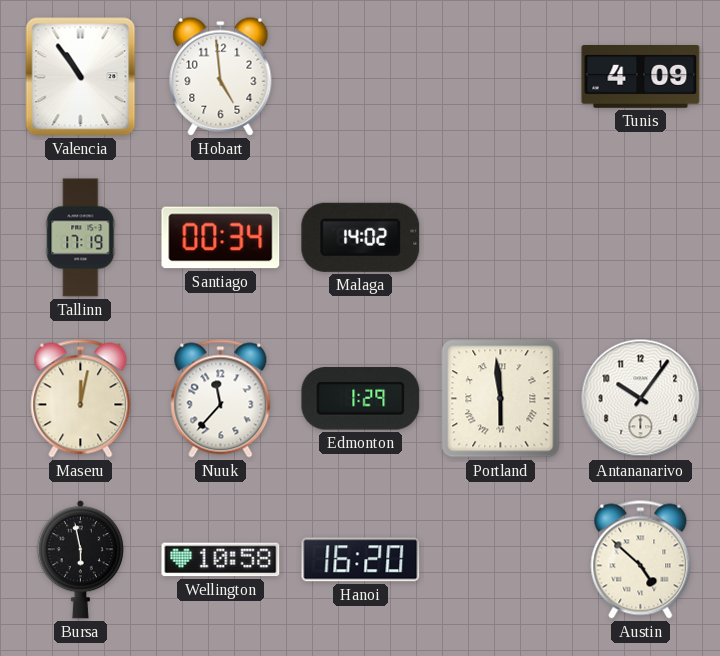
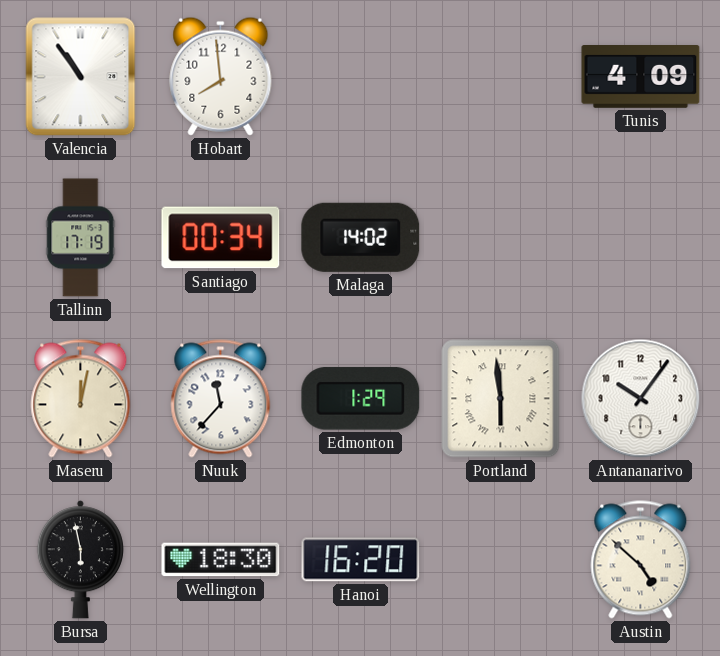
Hobart: 4:59 -> 7:59 (221, 76)
Wellington: 10:58 -> 18:30 (221, 560)
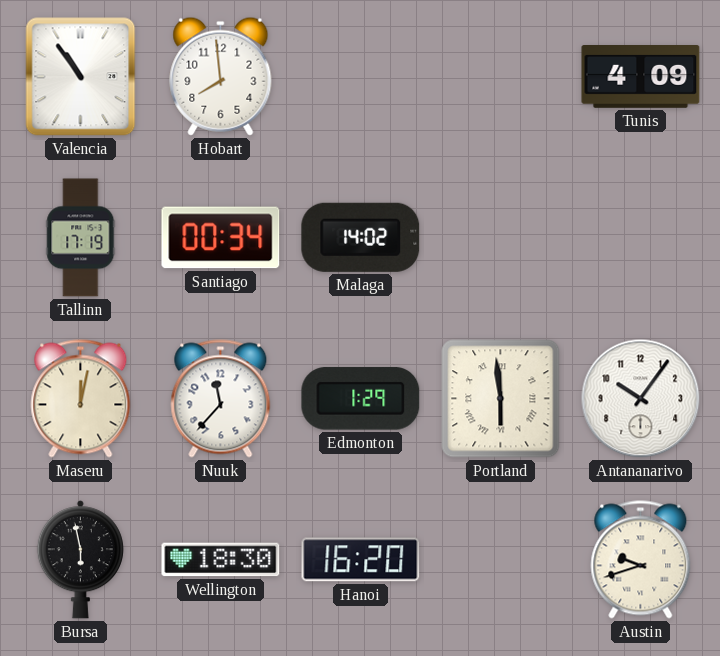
Austin: 4:52 -> 9:42 (641, 560)
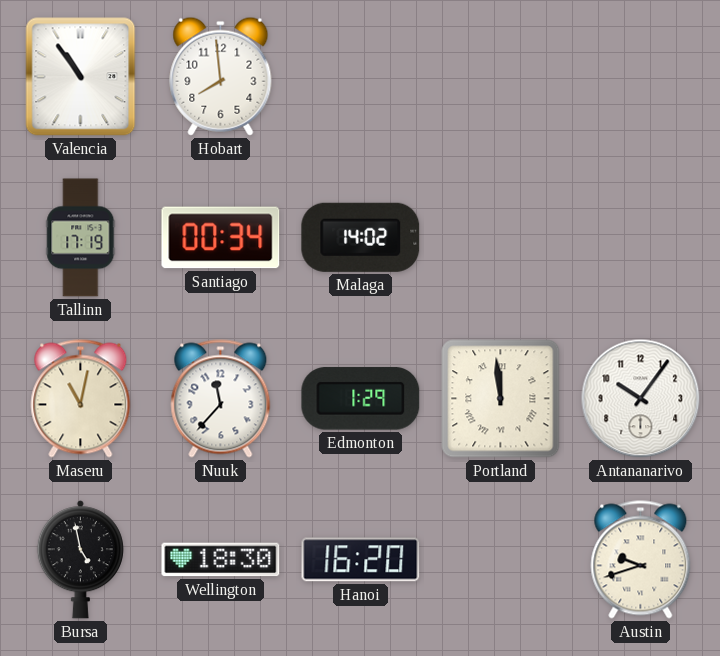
Tunis: 4:09 -> none (641, 77)
Maseru: 12:02 -> 11:02 (81, 399)
Portland: 5:59 -> 11:59 (501, 399)
Bursa: 5:58 -> 4:58 (80, 560)
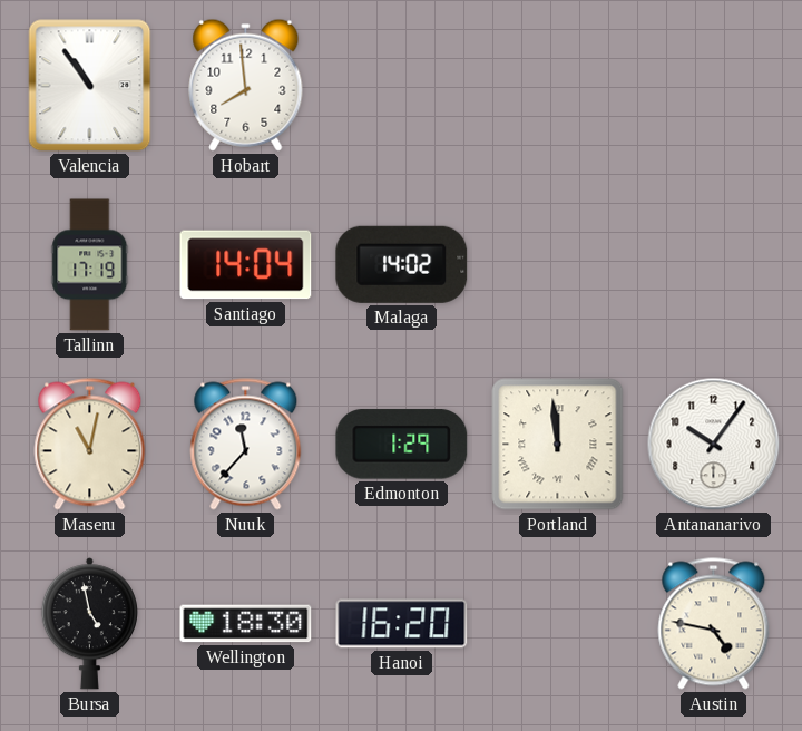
Santiago: 00:34 -> 14:04 (246, 265)
Austin: 9:42 -> 4:47 (714, 624)
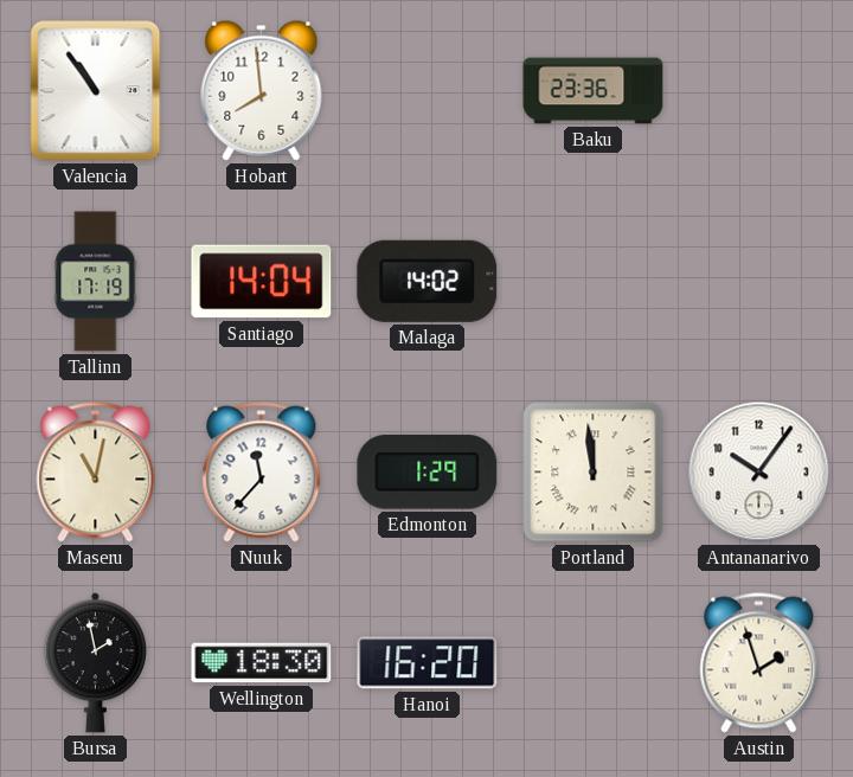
Baku: none -> 23:36 (594, 91)
Bursa: 4:58 -> 1:58 (95, 663)
Austin: 4:47 -> 1:57 (759, 663)
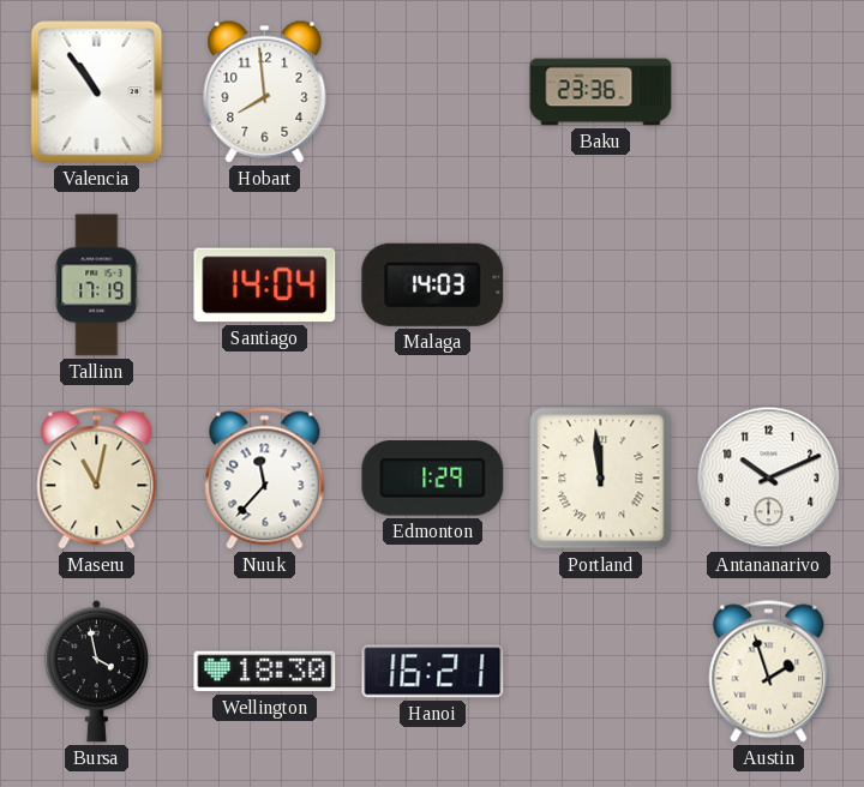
Malaga: 14:02 -> 14:03 (433, 284)
Antananarivo: 10:06 -> 10:11 (769, 479)
Bursa: 1:58 -> 3:58 (96, 672)
Hanoi: 16:20 -> 16:21 (433, 672)
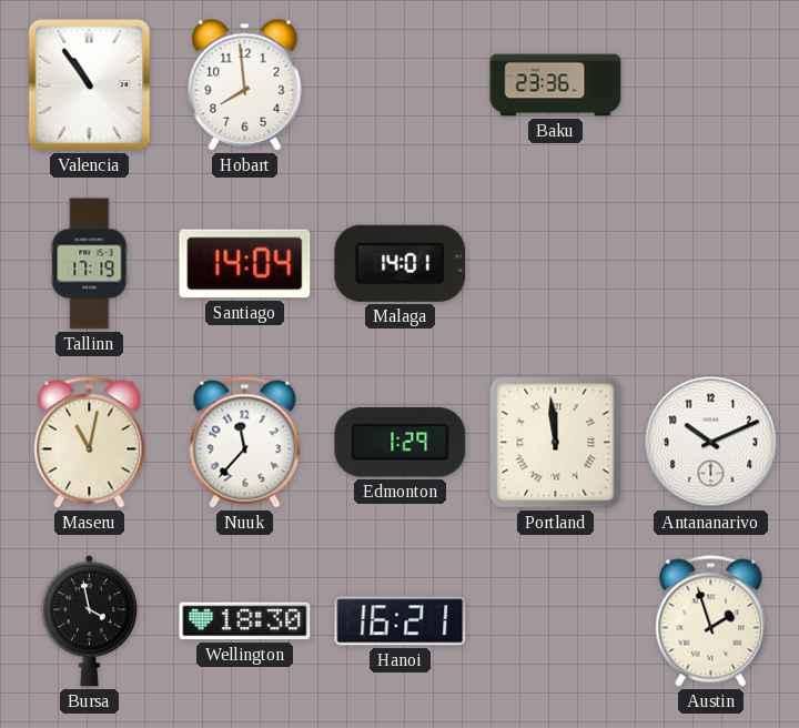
Malaga: 14:03 -> 14:01 (401, 263)
